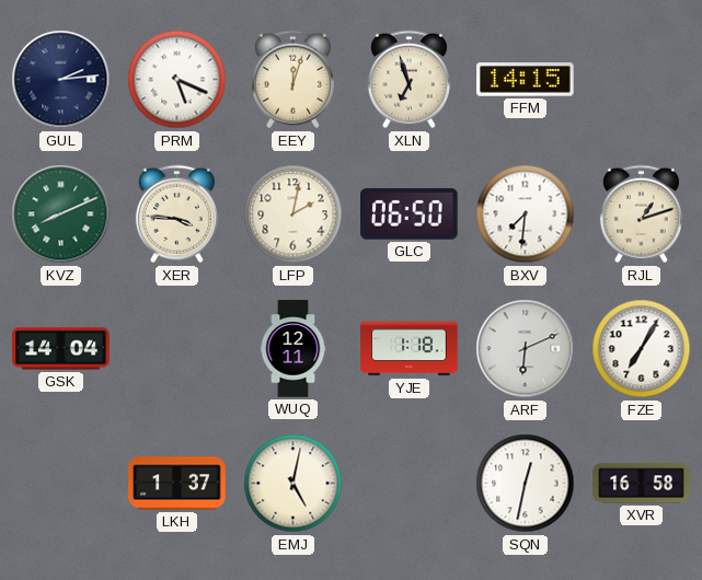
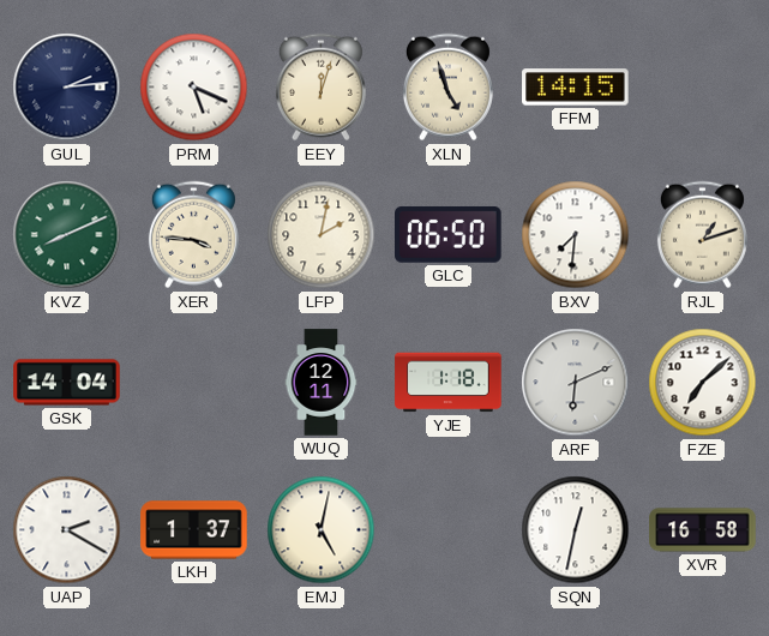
XLN: 6:57 -> 4:57 (447, 88)
FZE: 7:05 -> 7:08 (703, 383)
UAP: none -> 2:20 (67, 530)
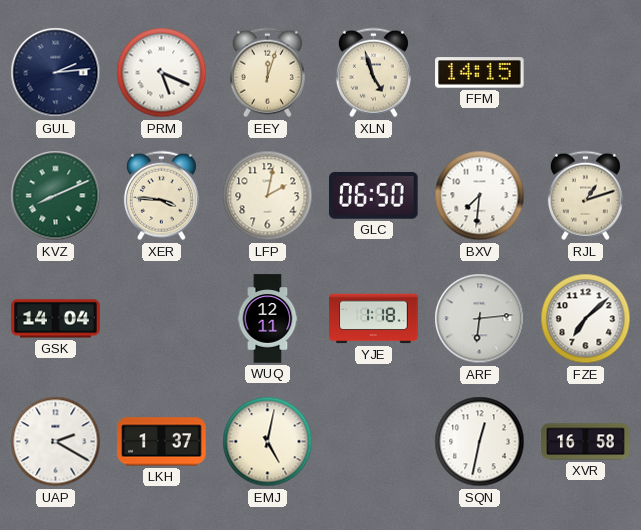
ARF: 6:11 -> 6:14 (480, 319)
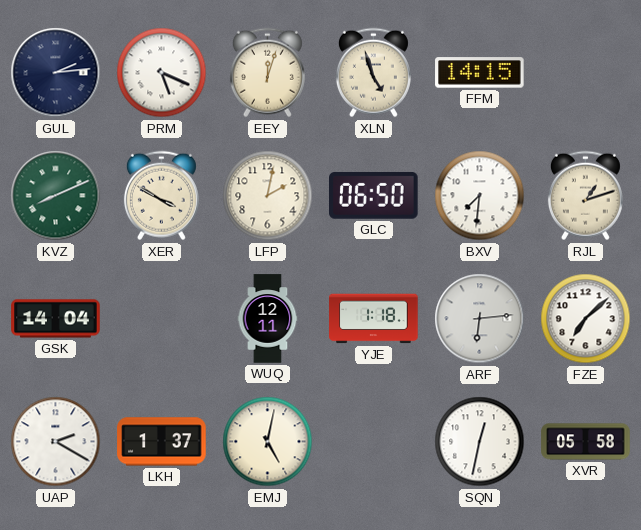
XER: 3:46 -> 3:50 (161, 196)
XVR: 16:58 -> 05:58 (586, 442)
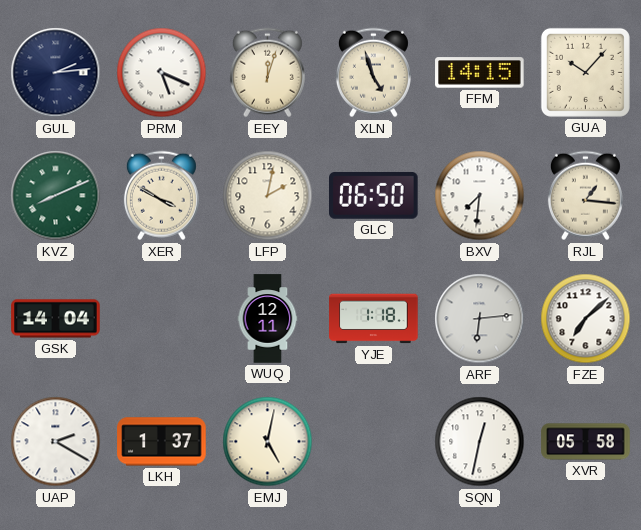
GUA: none -> 10:07 (585, 72)
RJL: 1:12 -> 1:16 (585, 196)
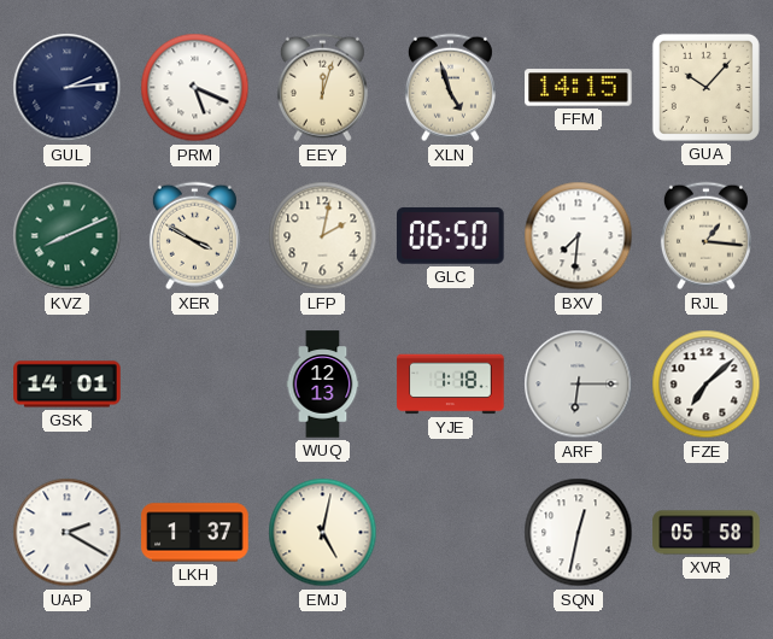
GSK: 14:04 -> 14:01 (68, 385)
WUQ: 12:11 -> 12:13 (323, 385)
ARF: 6:14 -> 6:15 (579, 385)
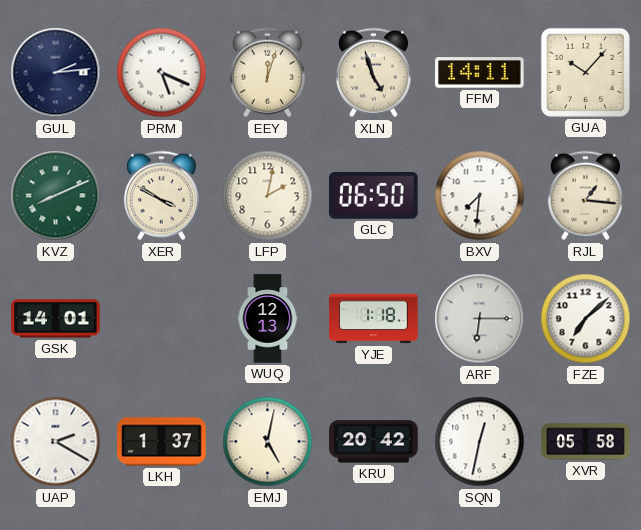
FFM: 14:15 -> 14:11 (480, 73)
KRU: none -> 20:42 (374, 442)
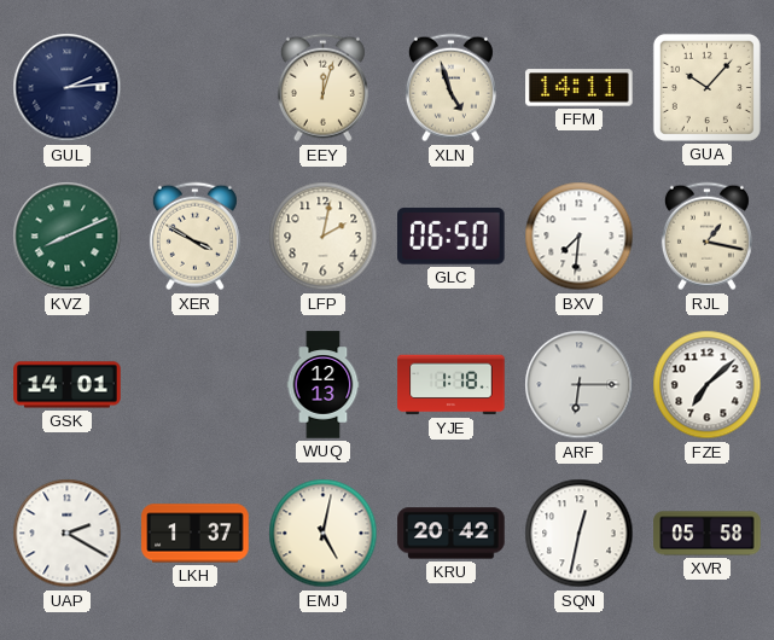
PRM: 5:19 -> none (162, 73)
RJL: 1:16 -> 1:17 (706, 237)
